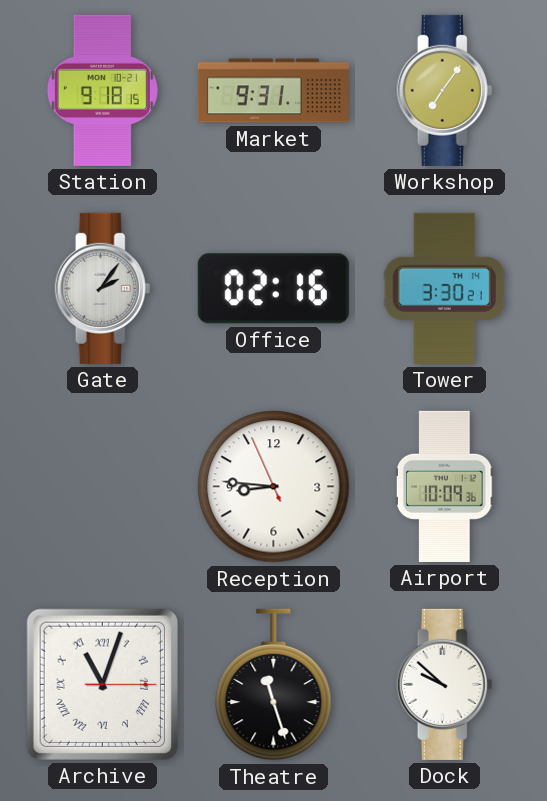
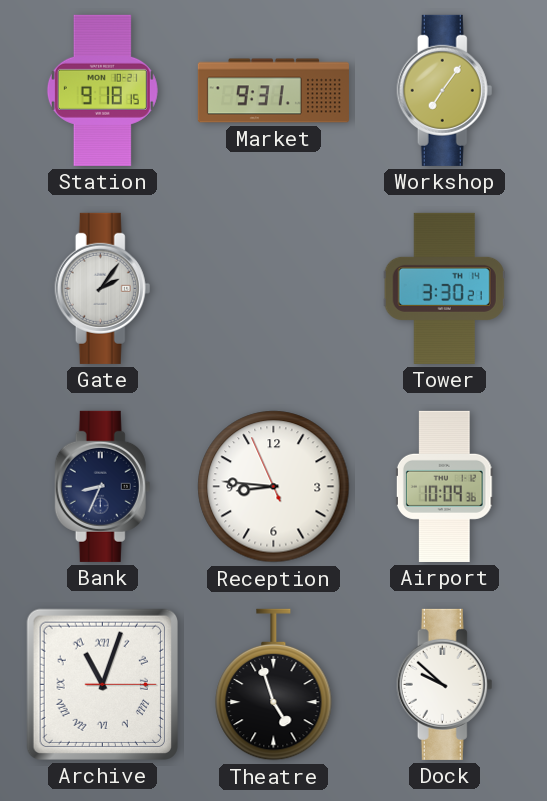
Office: 02:16 -> none (273, 289)
Bank: none -> 8:34 (103, 486)
Theatre: 11:27 -> 4:57 (274, 685)
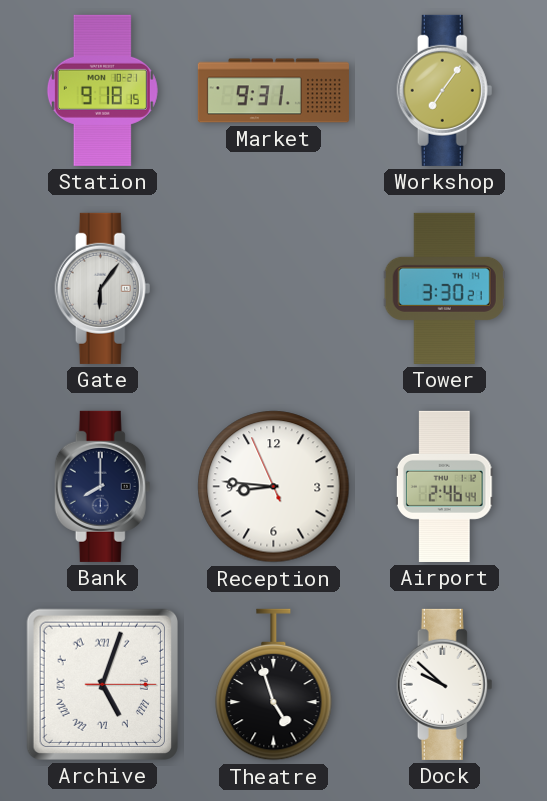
Gate: 2:06 -> 6:06 (103, 288)
Bank: 8:34 -> 8:00 (103, 486)
Airport: 10:09 -> 2:46 (444, 486)
Archive: 11:03 -> 5:03 (102, 684)
